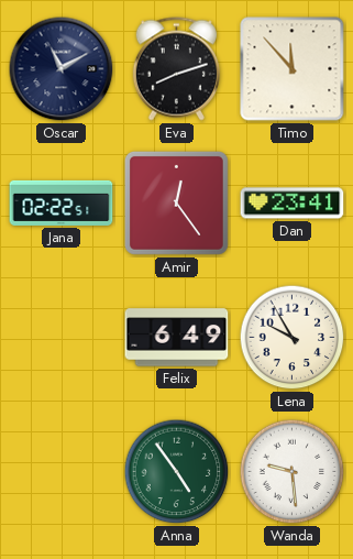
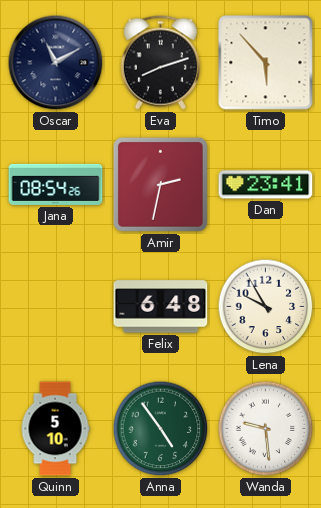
Timo: 11:53 -> 5:53 (266, 63)
Jana: 02:22 -> 08:54 (56, 184)
Amir: 12:24 -> 2:32 (160, 184)
Felix: 6:49 -> 6:48 (161, 307)
Quinn: none -> 5:10 (55, 429)
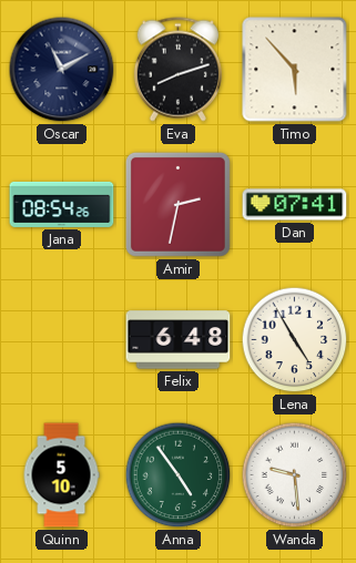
Dan: 23:41 -> 07:41 (295, 205)
Lena: 9:55 -> 4:55 (295, 340)
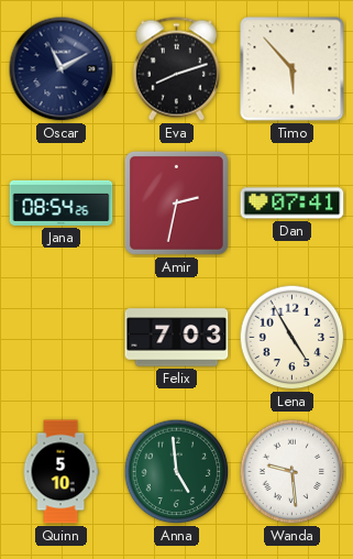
Felix: 6:48 -> 7:03 (177, 338)
Anna: 4:54 -> 4:59 (177, 472)
